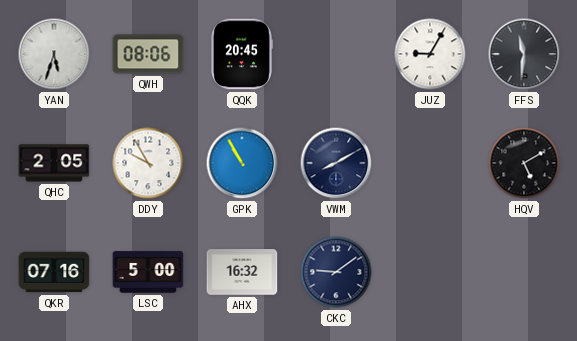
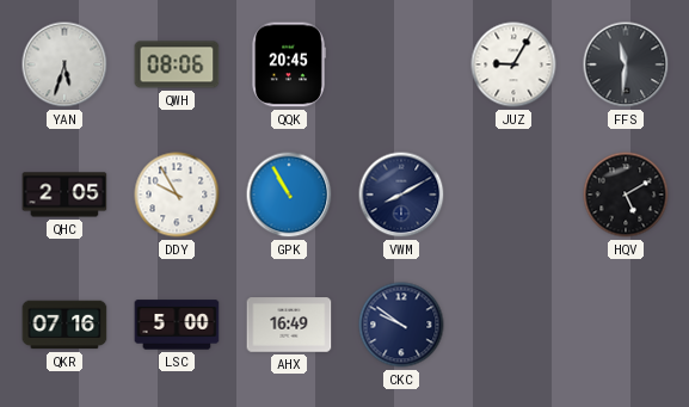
AHX: 16:32 -> 16:49 (289, 325)
CKC: 9:09 -> 9:51 (401, 325)
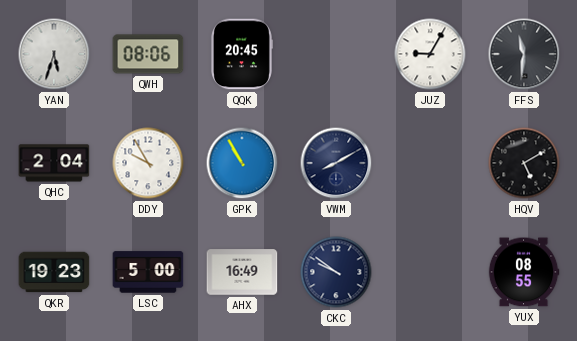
QHC: 2:05 -> 2:04 (54, 163)
QKR: 07:16 -> 19:23 (54, 272)
YUX: none -> 08:55 (524, 272)
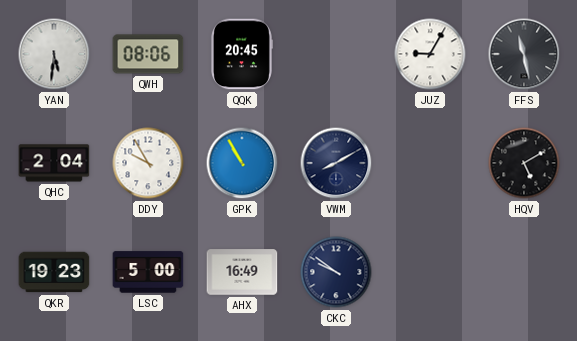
YAN: 5:33 -> 5:31 (54, 54)
FFS: 11:31 -> 11:28 (524, 54)
YUX: 08:55 -> none (524, 272)
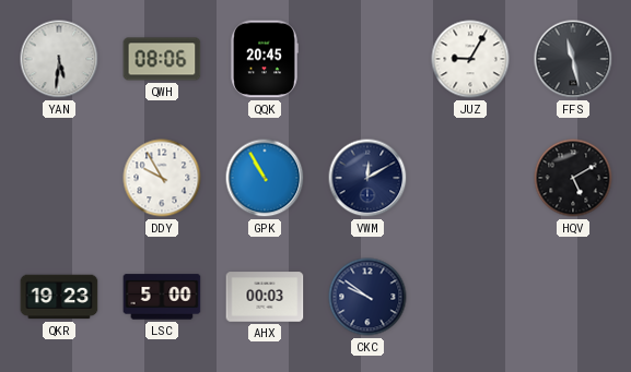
QHC: 2:04 -> none (54, 163)
VWM: 8:10 -> 12:10 (367, 178)
AHX: 16:49 -> 00:03 (265, 297)
